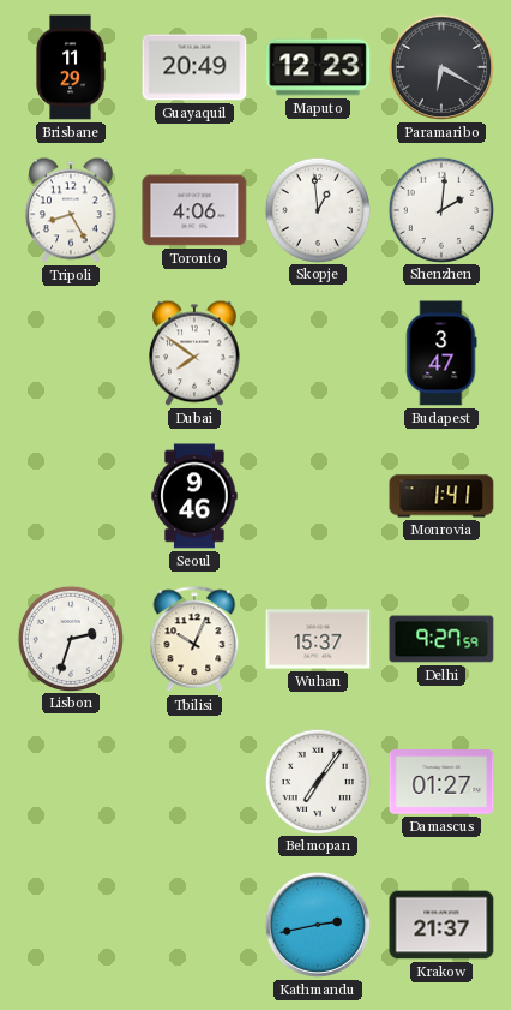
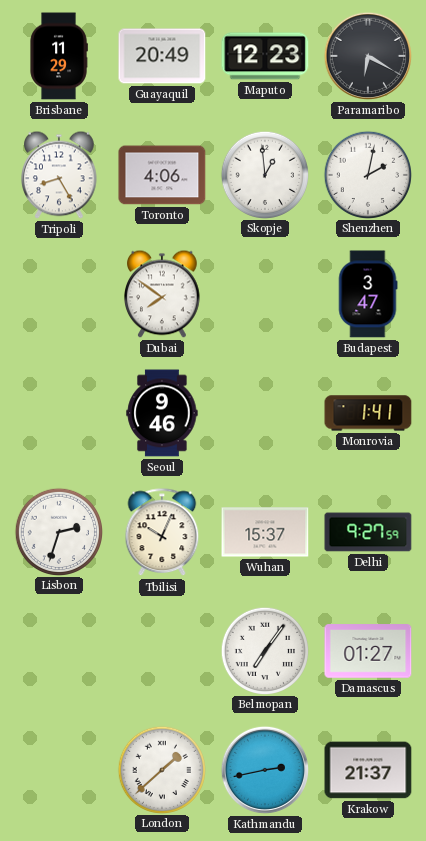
Shenzhen: 2:01 -> 2:02 (367, 174)
London: none -> 1:38 (161, 769)
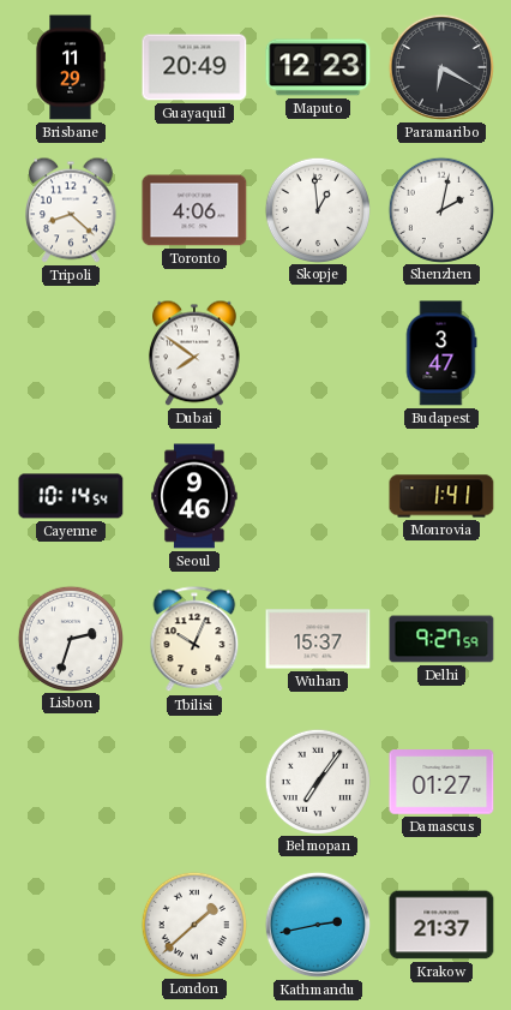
Tripoli: 8:25 -> 8:22 (72, 210)
Cayenne: none -> 10:14 (71, 496)
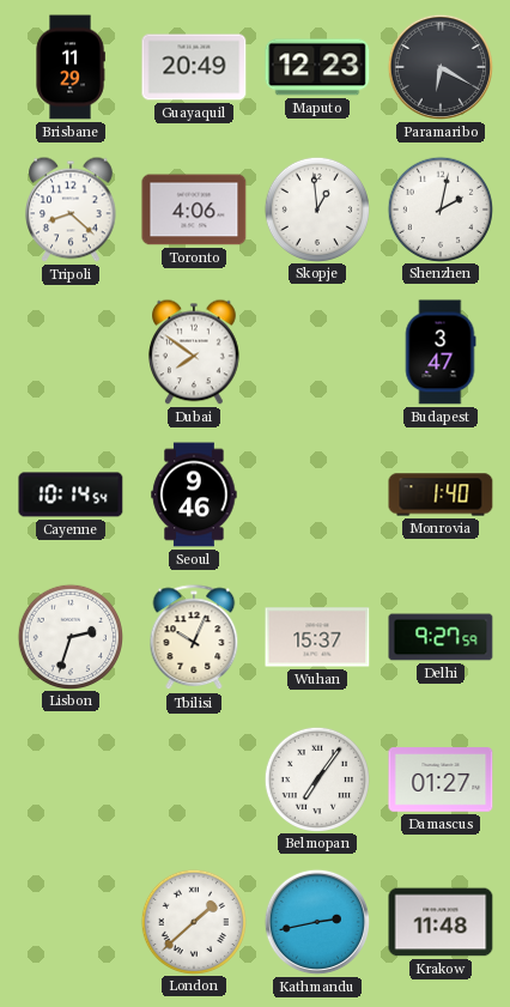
Monrovia: 1:41 -> 1:40 (441, 495)
Krakow: 21:37 -> 11:48 (441, 922)
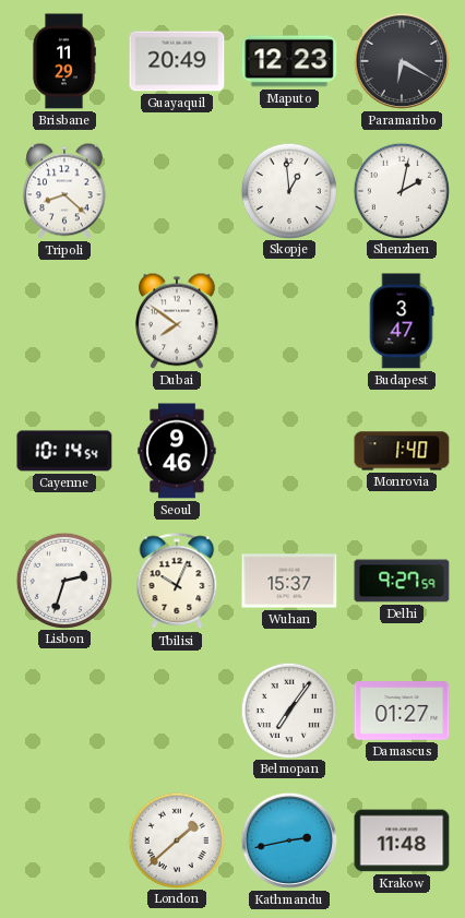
Toronto: 4:06 -> none (194, 210)
